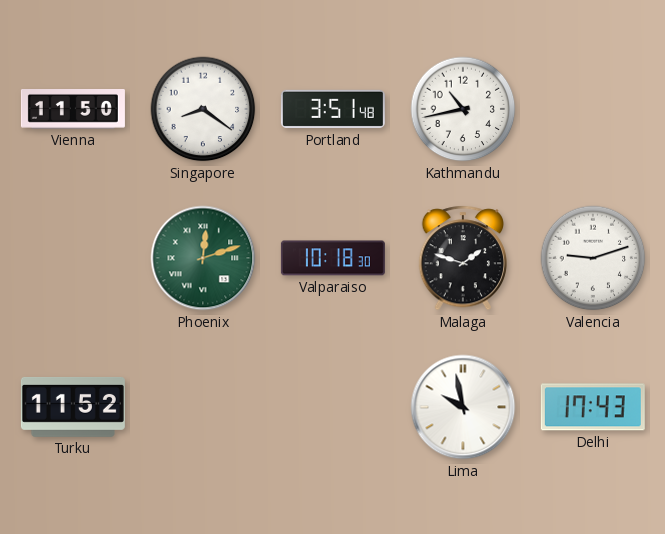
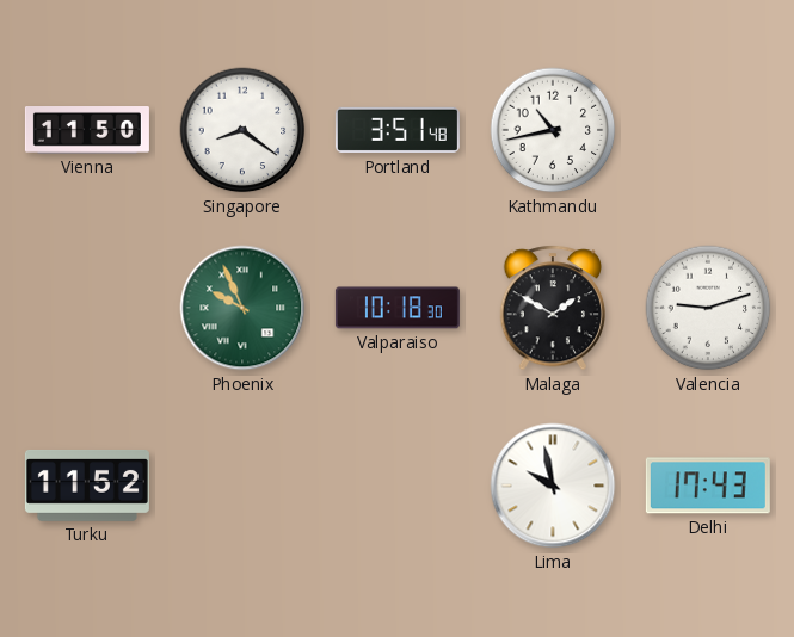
Phoenix: 12:12 -> 9:56 (242, 308)
Malaga: 1:48 -> 1:50 (552, 308)
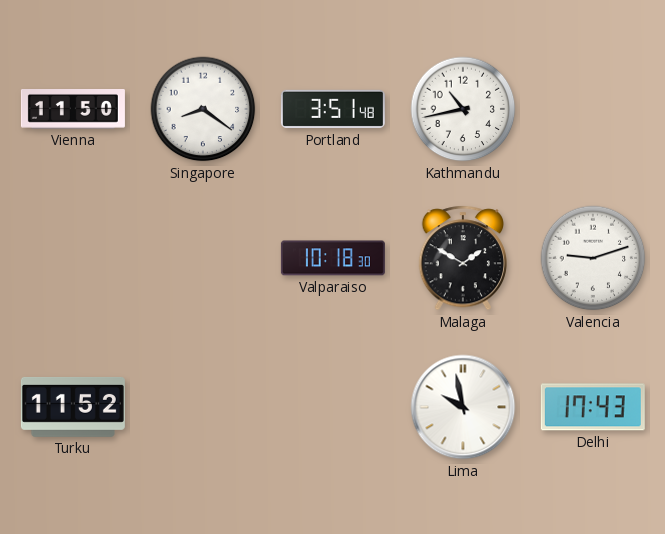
Phoenix: 9:56 -> none (242, 308)
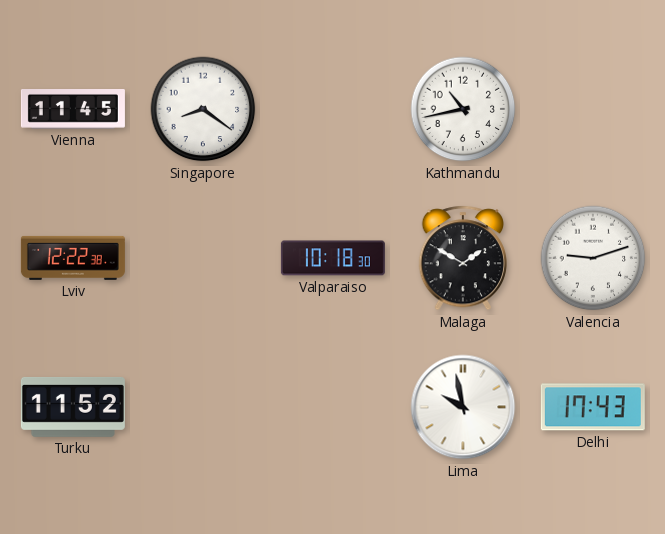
Vienna: 11:50 -> 11:45 (73, 110)
Portland: 3:51 -> none (333, 109)
Lviv: none -> 12:22 (73, 258)
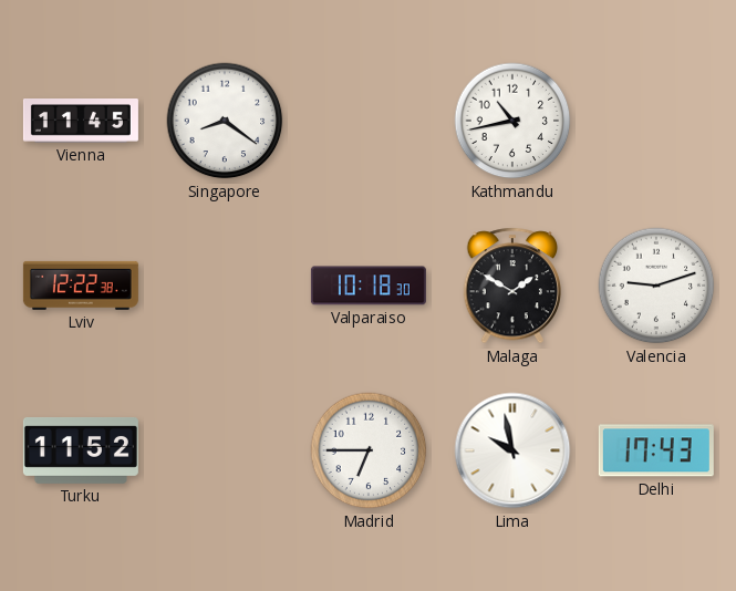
Madrid: none -> 6:45 (369, 450)
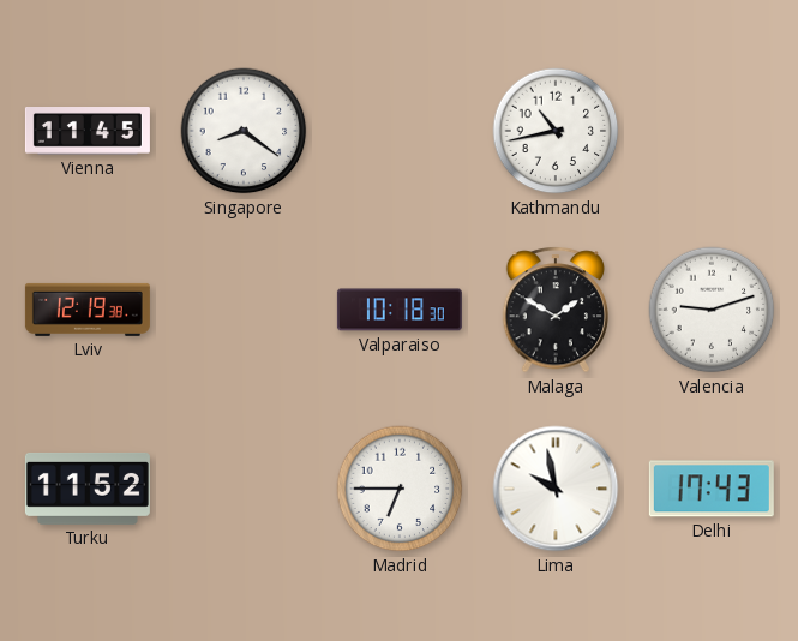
Lviv: 12:22 -> 12:19 (88, 310)
